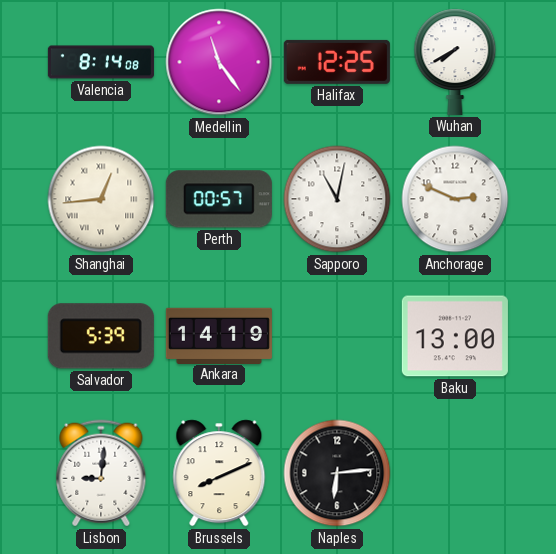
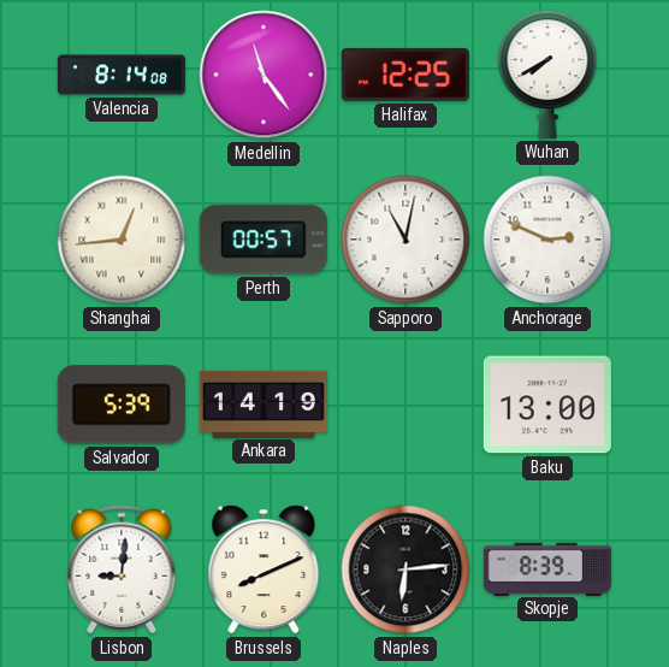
Skopje: none -> 8:39 (547, 568)
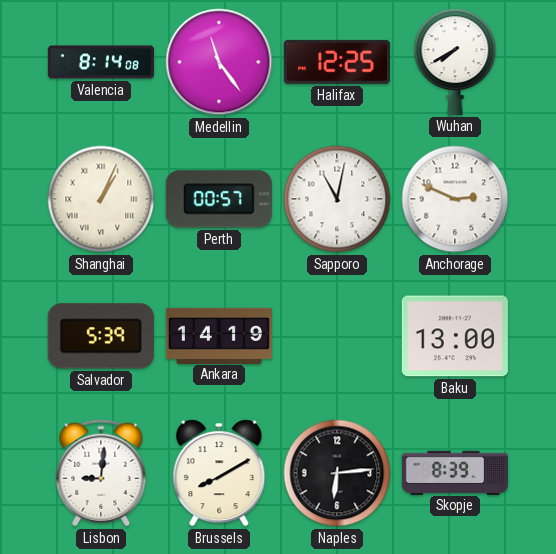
Shanghai: 12:44 -> 1:04 (101, 199)
Brussels: 8:11 -> 8:10 (219, 473)
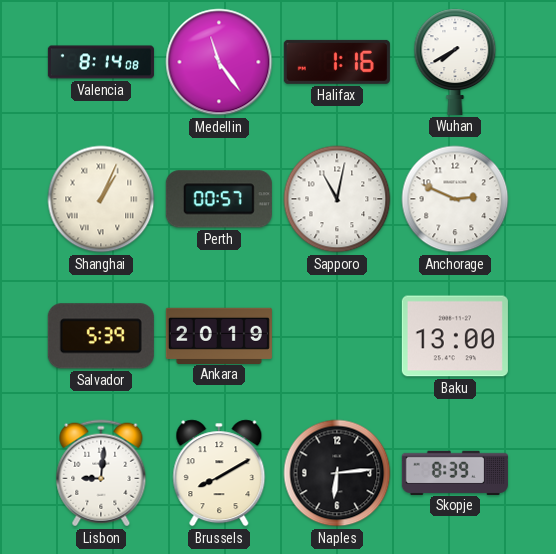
Halifax: 12:25 -> 1:16 (337, 62)
Ankara: 14:19 -> 20:19 (219, 335)
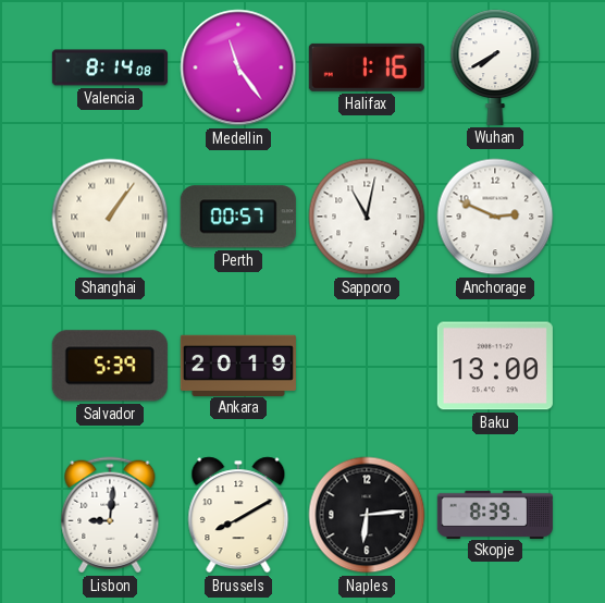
Shanghai: 1:04 -> 1:06 (110, 217)
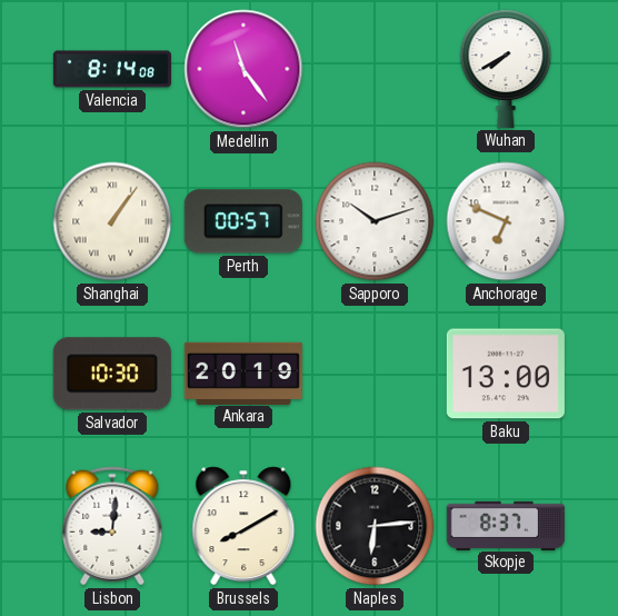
Halifax: 1:16 -> none (367, 67)
Sapporo: 11:02 -> 10:12 (375, 221)
Anchorage: 2:49 -> 6:49 (506, 221)
Salvador: 5:39 -> 10:30 (112, 374)
Skopje: 8:39 -> 8:37 (506, 525)
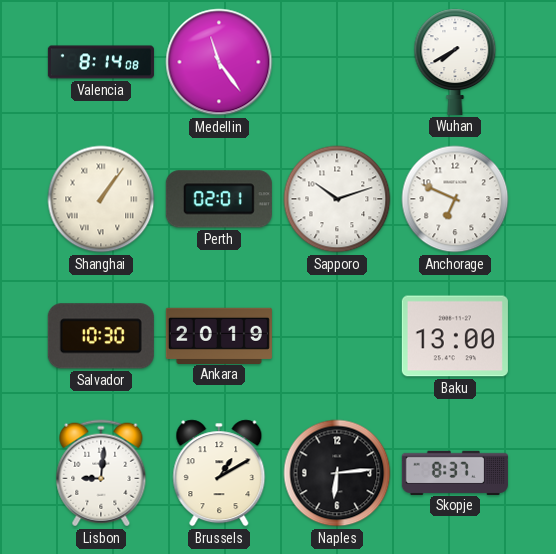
Perth: 00:57 -> 02:01 (219, 199)
Brussels: 8:10 -> 1:10 (219, 473)
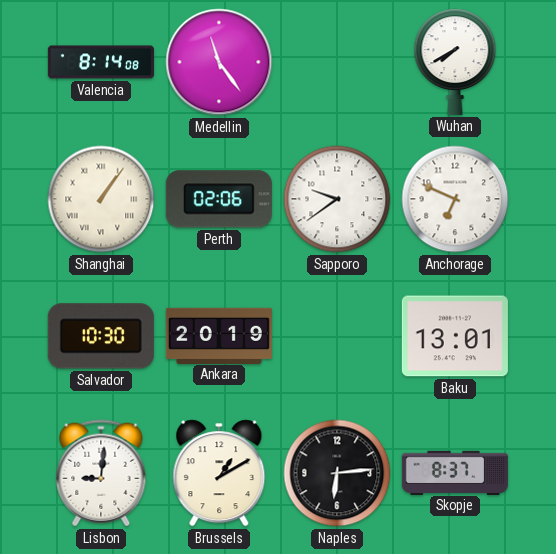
Perth: 02:01 -> 02:06 (219, 199)
Sapporo: 10:12 -> 9:39 (337, 199)
Baku: 13:00 -> 13:01 (455, 336)
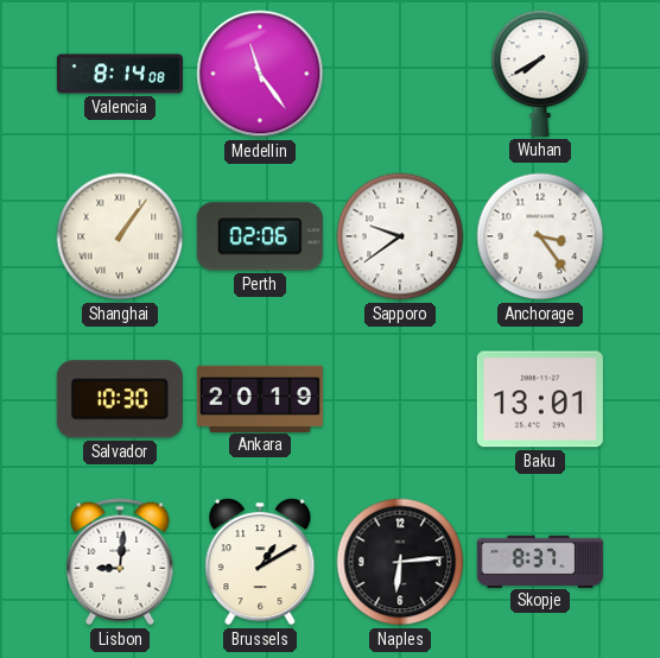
Anchorage: 6:49 -> 3:24 (540, 236)
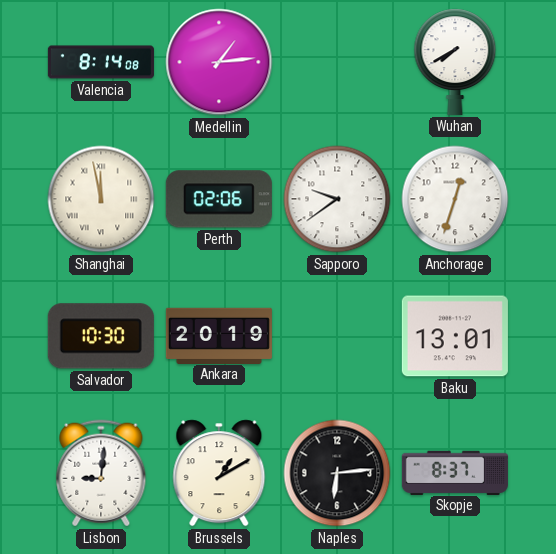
Medellin: 11:24 -> 1:14 (219, 62)
Shanghai: 1:06 -> 11:58 (101, 199)
Anchorage: 3:24 -> 12:33 (455, 199)
